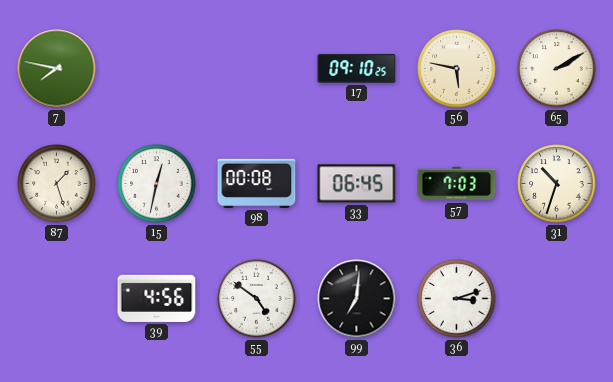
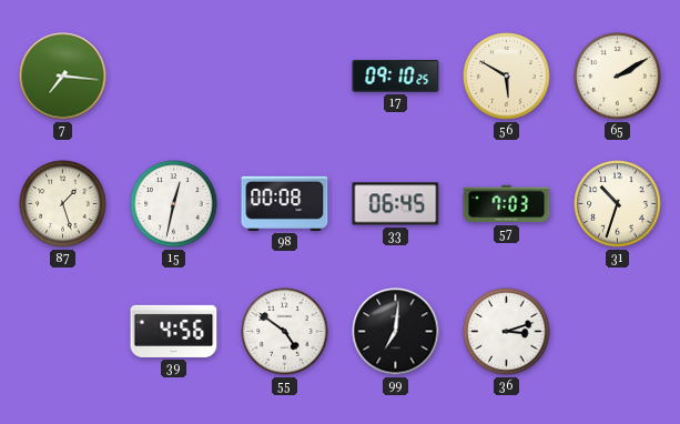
7: 7:47 -> 7:16 (63, 77)
56: 5:47 -> 5:50 (507, 77)
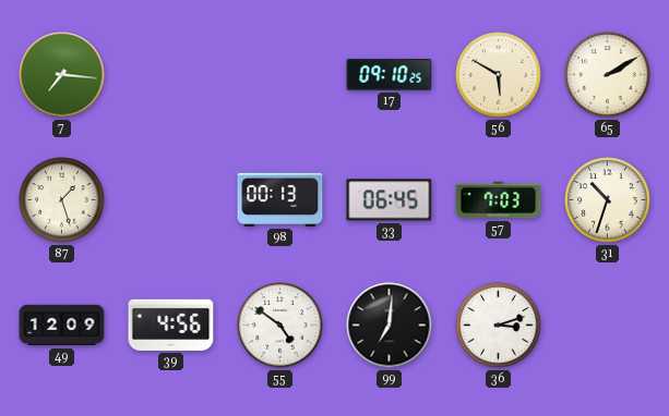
15: 12:32 -> none (174, 204)
98: 00:08 -> 00:13 (280, 199)
49: none -> 12:09 (62, 326)
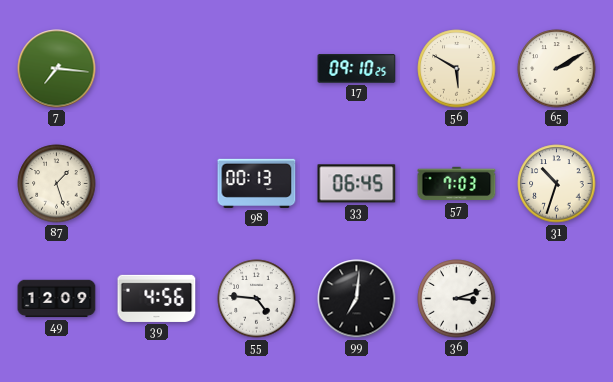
55: 4:51 -> 4:46 (257, 299)
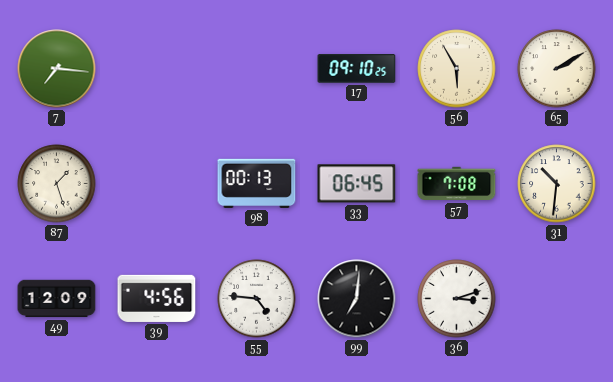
56: 5:50 -> 5:55 (457, 69)
57: 7:03 -> 7:08 (457, 184)
31: 10:33 -> 10:31 (557, 184)
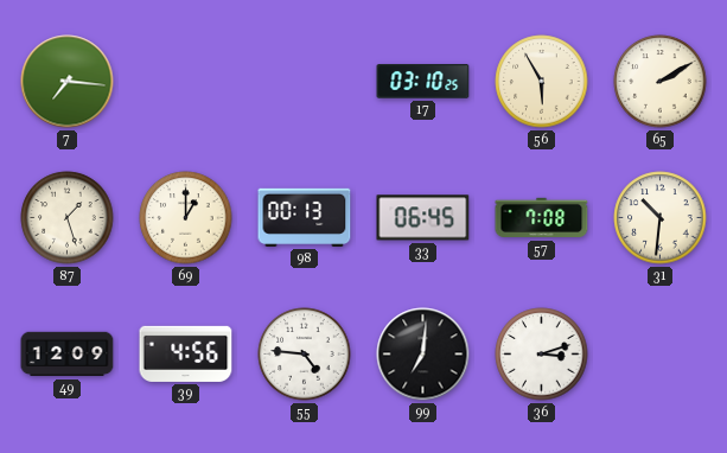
17: 09:10 -> 03:10 (423, 82)
69: none -> 1:00 (186, 218)
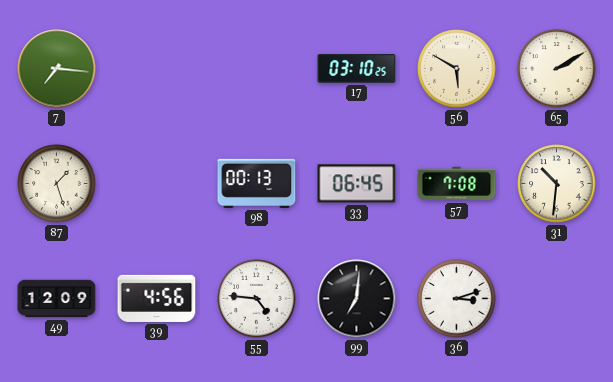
56: 5:55 -> 5:50 (457, 69)
69: 1:00 -> none (186, 218)
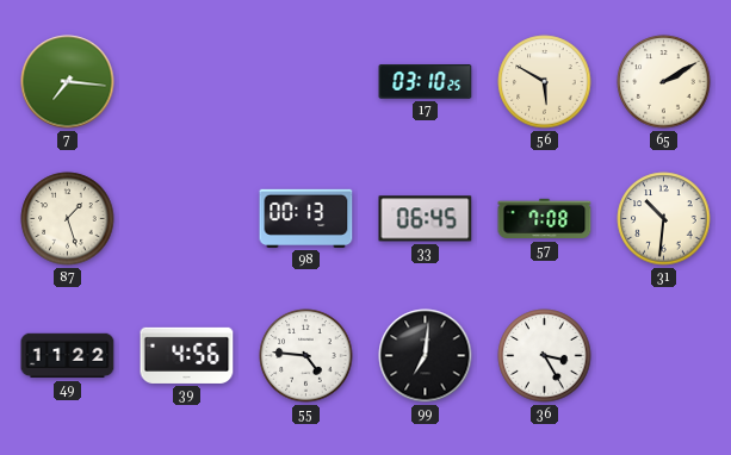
49: 12:09 -> 11:22 (68, 356)
36: 3:12 -> 3:25 (545, 356)
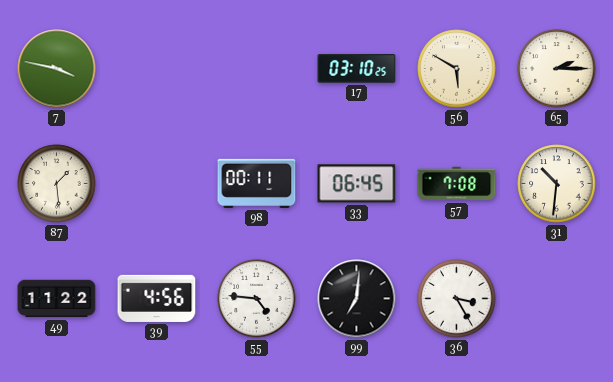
7: 7:16 -> 3:47 (57, 69)
65: 2:10 -> 2:15 (557, 69)
87: 1:27 -> 1:29 (57, 184)
98: 00:13 -> 00:11 (257, 183)
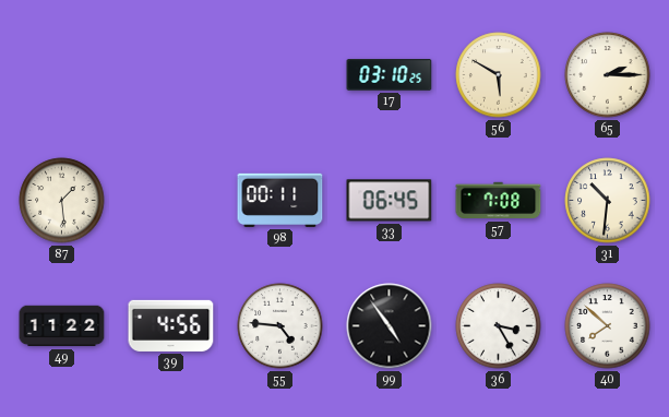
7: 3:47 -> none (57, 69)
99: 7:01 -> 4:54 (390, 326)
40: none -> 7:52 (608, 326)
